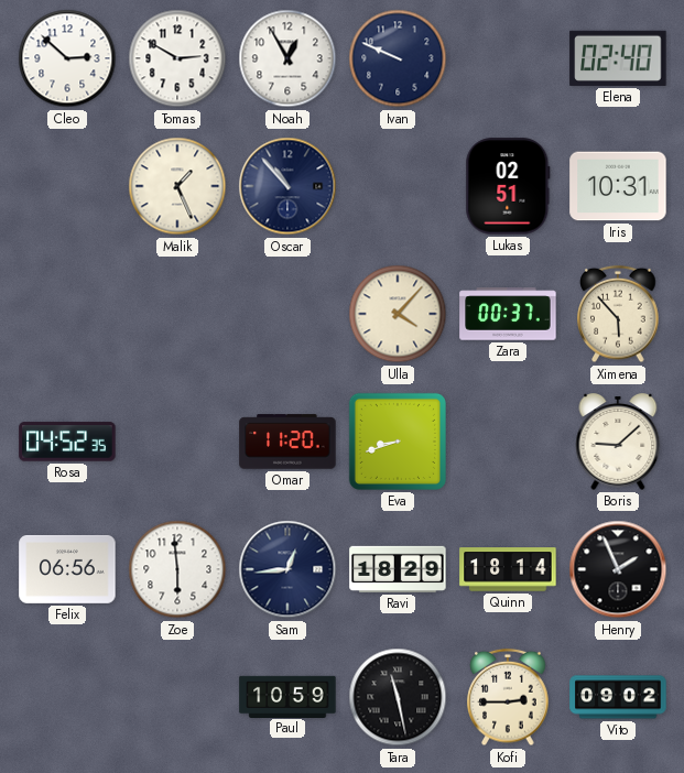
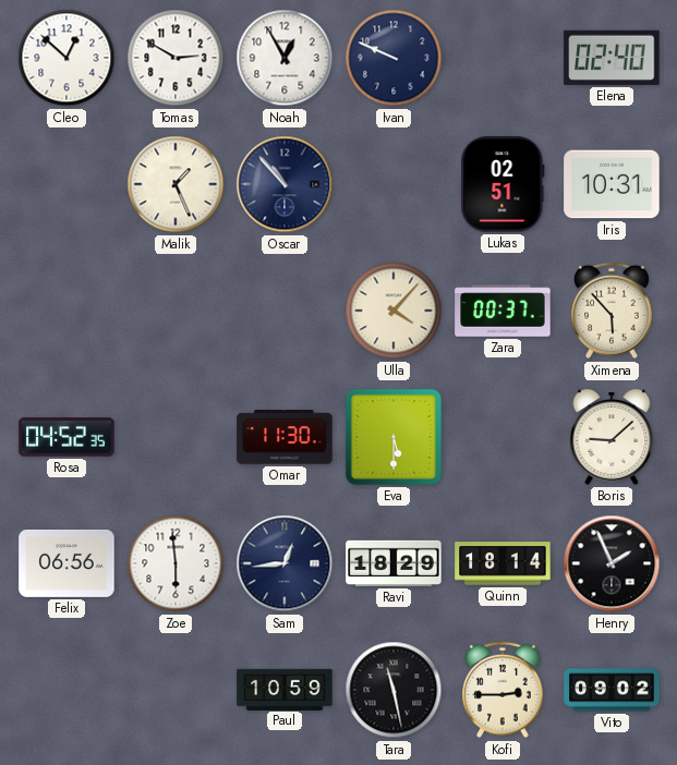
Cleo: 2:52 -> 12:52 (67, 58)
Omar: 11:20 -> 11:30 (285, 437)
Eva: 8:42 -> 5:30 (394, 437)
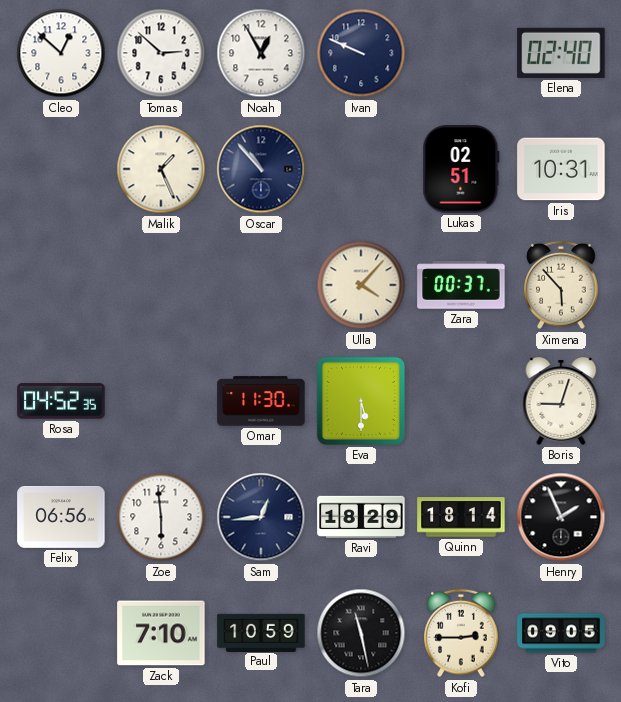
Tomas: 2:50 -> 2:52 (161, 53)
Boris: 9:08 -> 9:03 (561, 401)
Zack: none -> 7:10 (161, 633)
Vito: 09:02 -> 09:05 (561, 633)
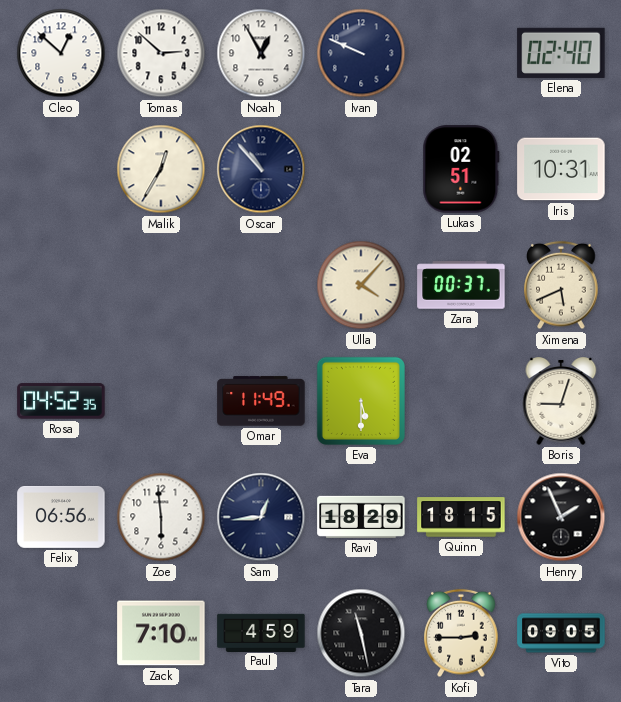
Malik: 1:26 -> 12:35 (161, 169)
Ximena: 5:53 -> 5:41 (561, 285)
Omar: 11:30 -> 11:49 (261, 401)
Quinn: 18:14 -> 18:15 (461, 517)
Paul: 10:59 -> 4:59 (261, 632)
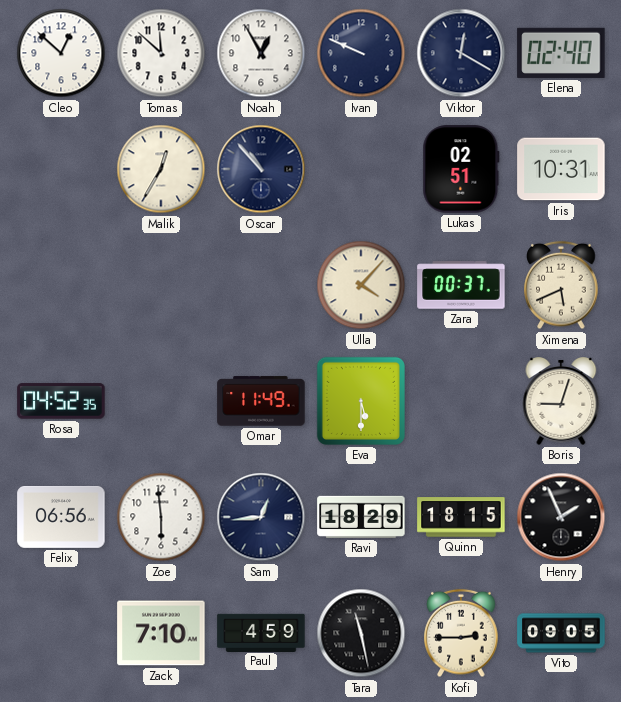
Tomas: 2:52 -> 11:52 (161, 53)
Viktor: none -> 12:20 (461, 53)
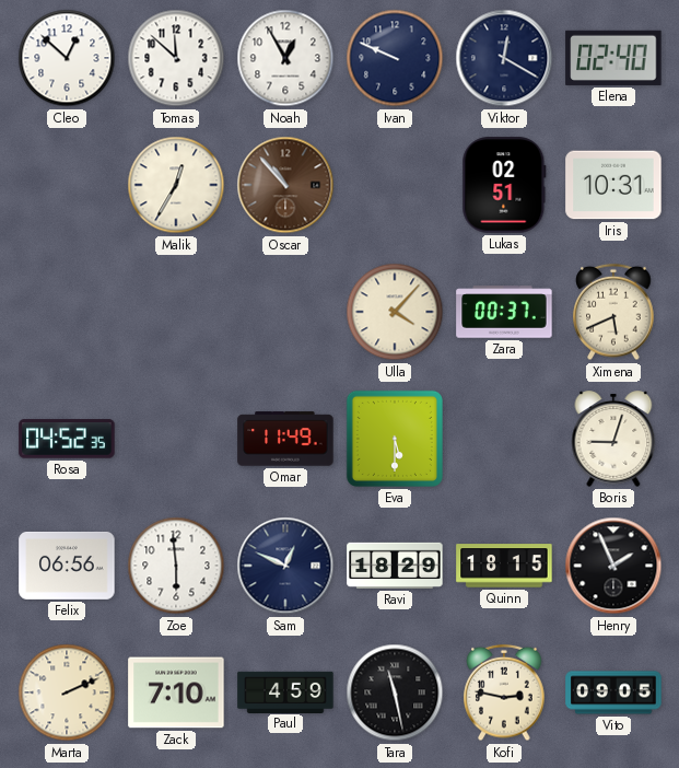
Oscar dial: navy -> brown (285, 185)
Sam: 12:44 -> 12:49 (285, 566)
Marta: none -> 2:11 (67, 693)
Kofi: 2:45 -> 2:47 (504, 693)
